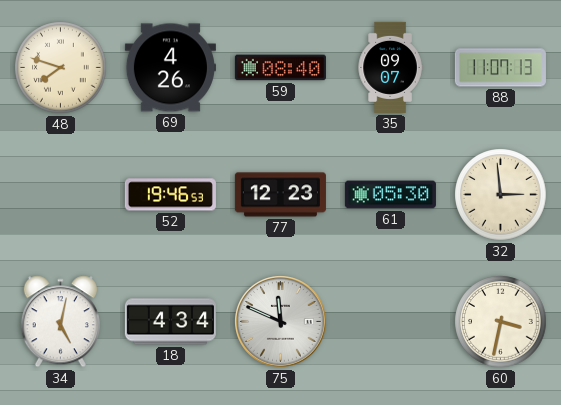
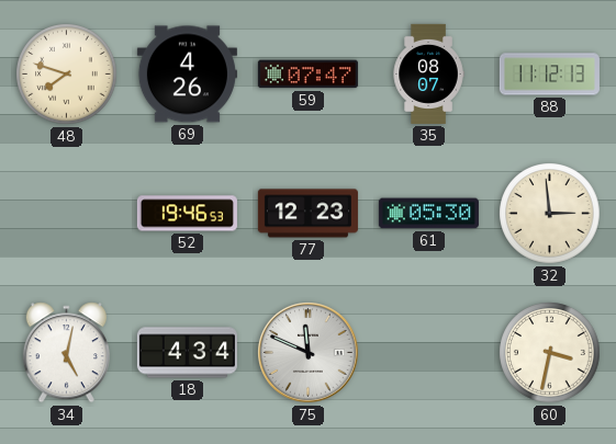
59: 08:40 -> 07:47 (307, 75)
35: 09:07 -> 08:07 (428, 73)
88: 11:07 -> 11:12 (549, 75)
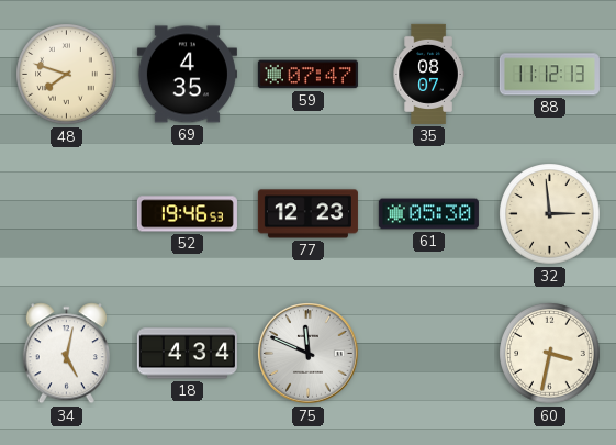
69: 4:26 -> 4:35 (187, 75)
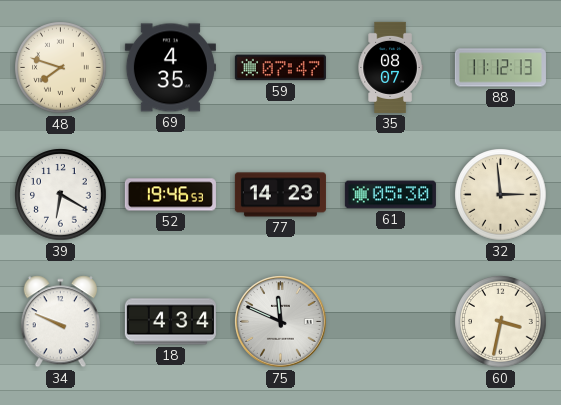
39: none -> 6:20 (61, 195)
77: 12:23 -> 14:23 (280, 195)
34: 5:02 -> 9:49 (60, 322)
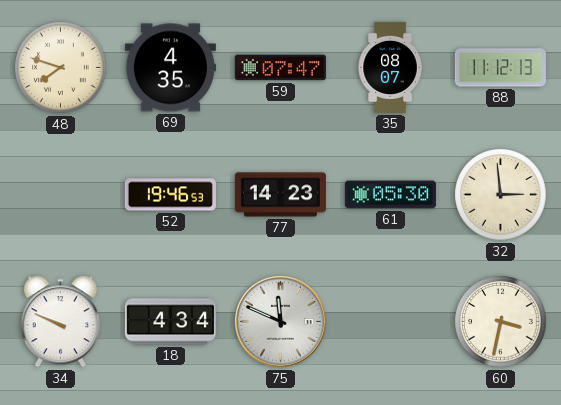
39: 6:20 -> none (61, 195)
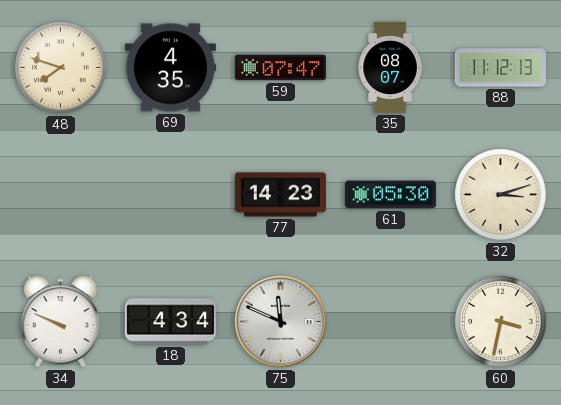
52: 19:46 -> none (170, 195)
32: 2:59 -> 3:12 (501, 195)
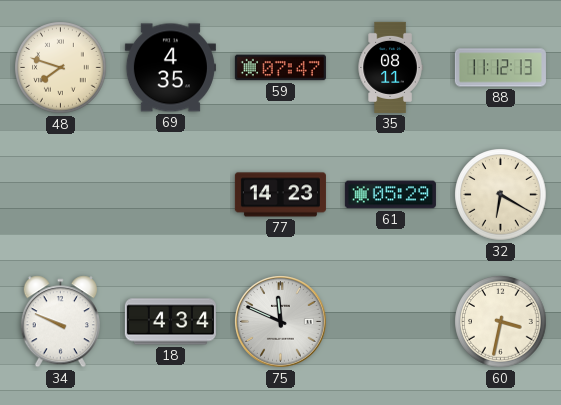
35: 08:07 -> 08:11 (390, 67)
61: 05:30 -> 05:29 (390, 195)
32: 3:12 -> 6:20 (501, 195)
